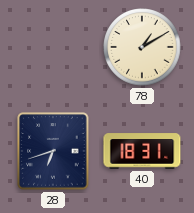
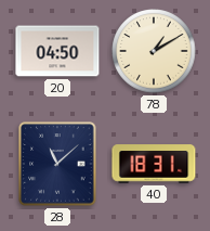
20: none -> 04:50 (57, 51)
28: 6:42 -> 11:08 (57, 164)
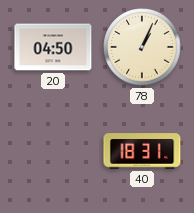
78: 1:10 -> 1:04 (142, 47)
28: 11:08 -> none (57, 164)
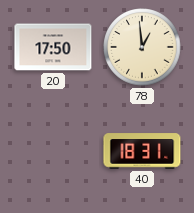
20: 04:50 -> 17:50 (53, 47)
78: 1:04 -> 12:59 (142, 47)
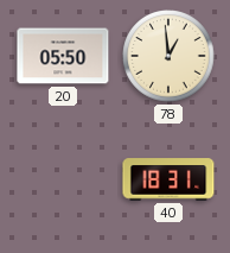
20: 17:50 -> 05:50 (63, 56)
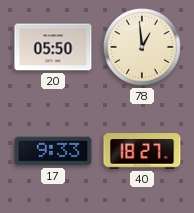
17: none -> 9:33 (53, 151)
40: 18:31 -> 18:27 (142, 151)
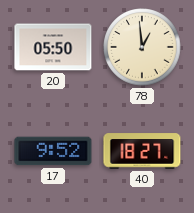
17: 9:33 -> 9:52 (53, 151)
